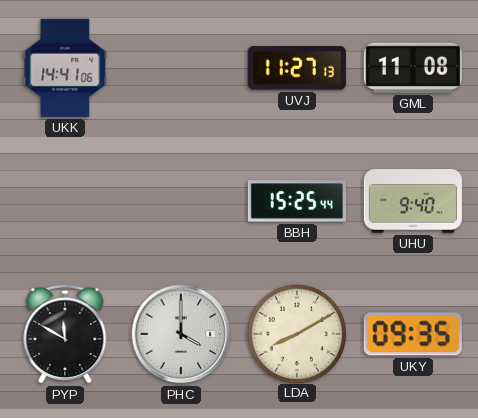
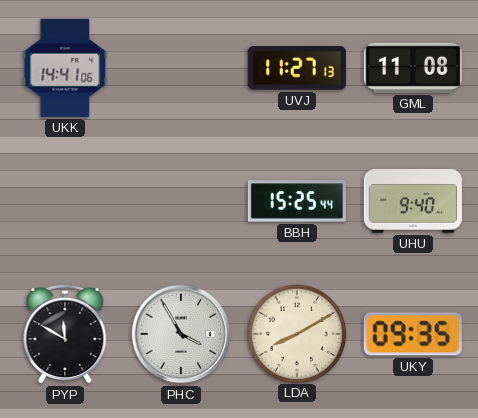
PHC: 4:00 -> 3:55 (181, 334)
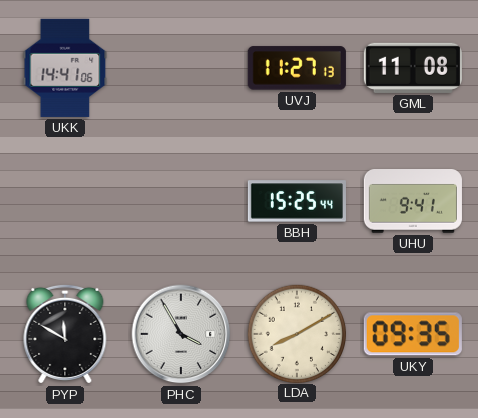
UHU: 9:40 -> 9:41 (413, 202)
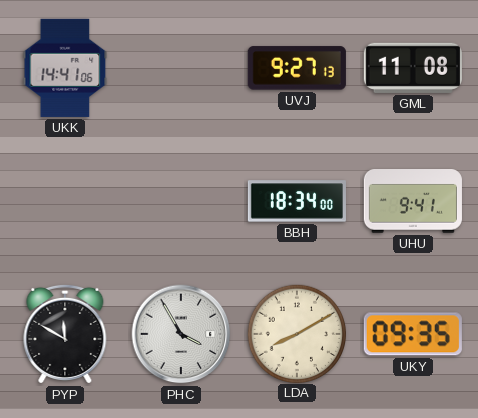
UVJ: 11:27 -> 9:27 (297, 68)
BBH: 15:25 -> 18:34 (297, 201)
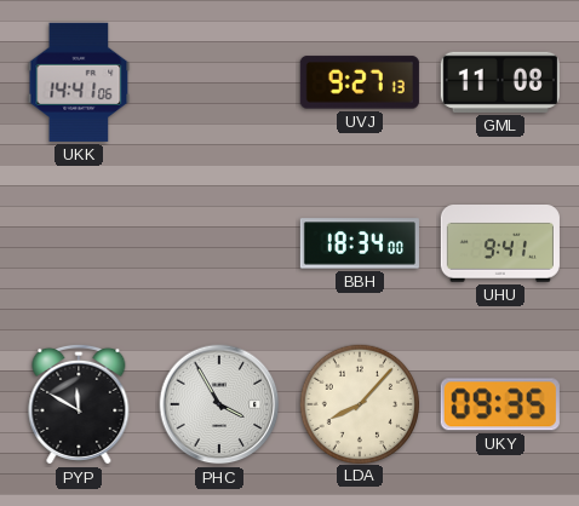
LDA: 8:10 -> 8:07 (359, 403)
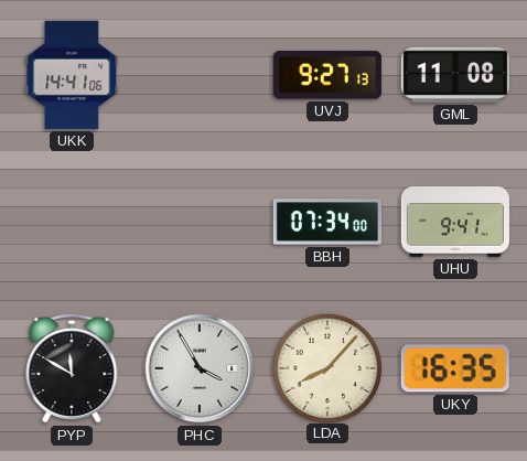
BBH: 18:34 -> 07:34 (327, 222)
UKY: 09:35 -> 16:35 (455, 368)
